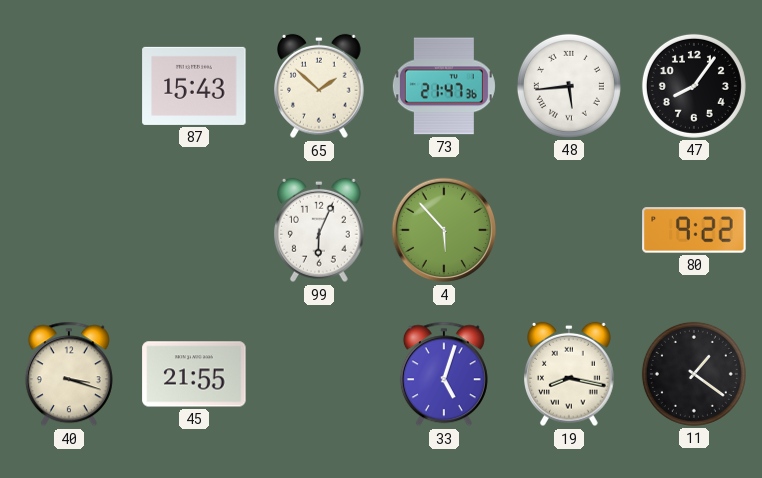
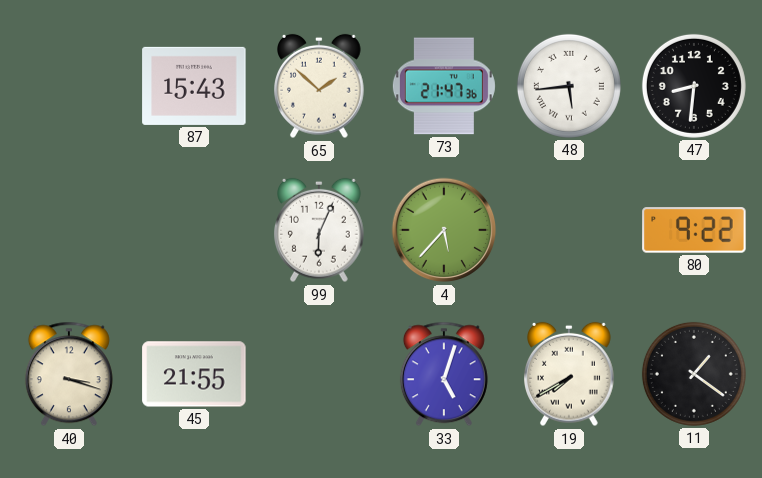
47: 8:06 -> 8:31 (694, 86)
4: 5:53 -> 5:37 (444, 230)
19: 8:17 -> 7:40 (570, 374)
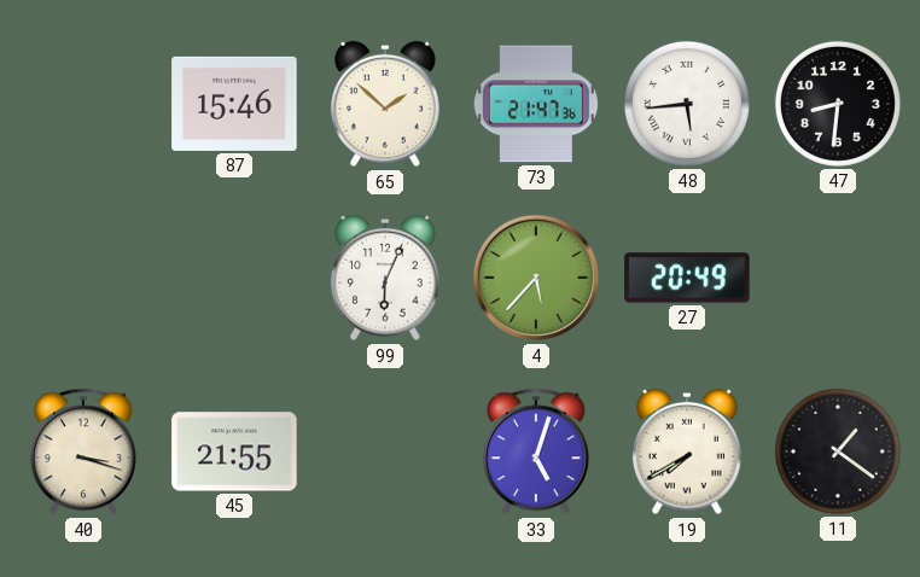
87: 15:43 -> 15:46 (234, 104)
27: none -> 20:49 (687, 278)
80: 9:22 -> none (694, 230)
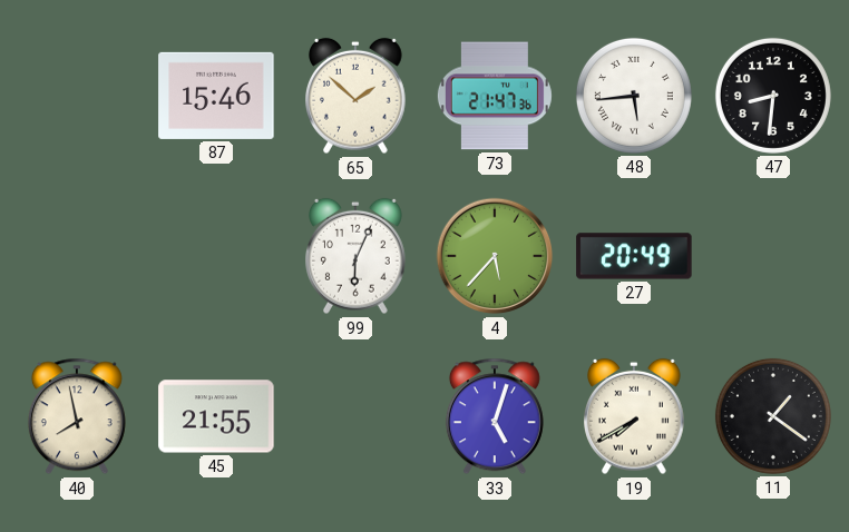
40: 3:18 -> 7:58 (77, 416)
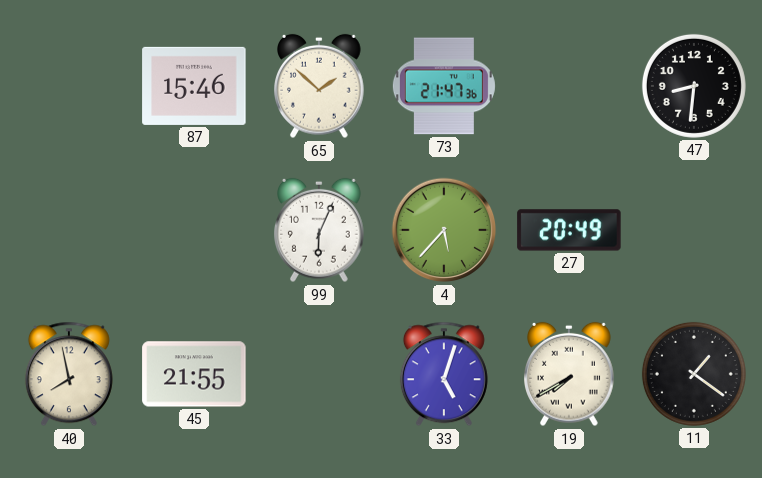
48: 5:44 -> none (634, 96)
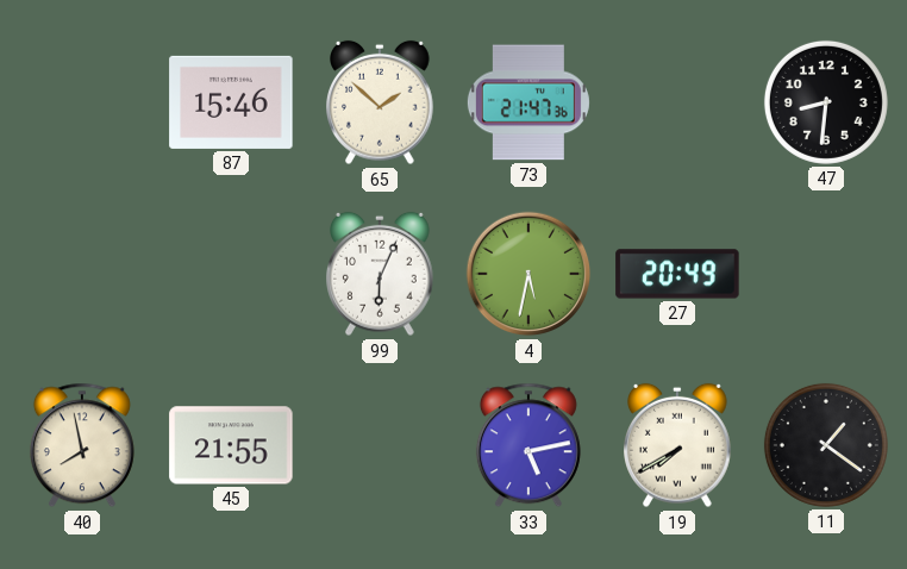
4: 5:37 -> 5:32 (528, 274)
33: 5:03 -> 5:13 (528, 445)
